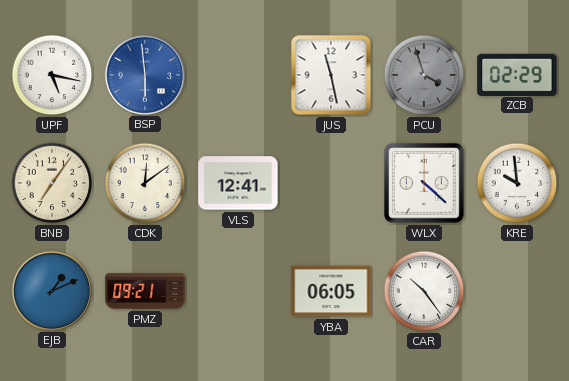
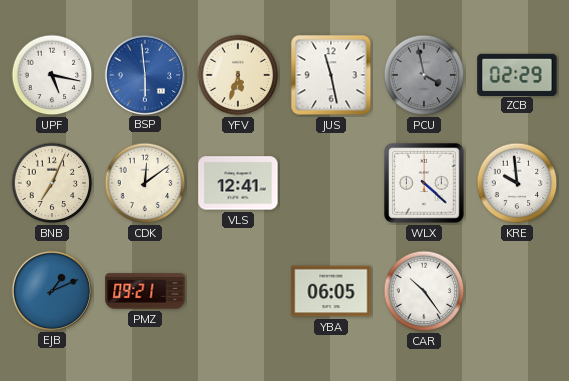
YFV: none -> 5:33 (238, 75)
PCU: 3:57 -> 3:58 (424, 75)
BNB: 7:06 -> 7:04 (52, 183)
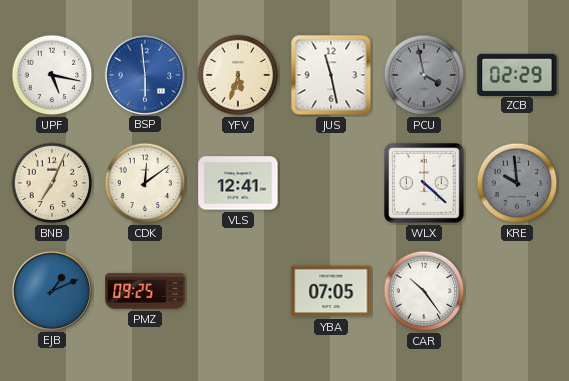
KRE dial: white -> grey (517, 183)
PMZ: 09:21 -> 09:25 (145, 291)
YBA: 06:05 -> 07:05 (331, 291)
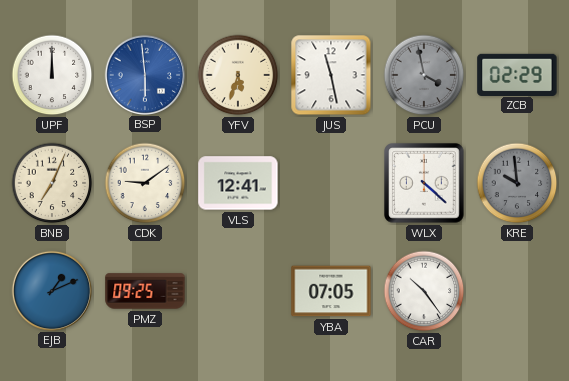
UPF: 5:17 -> 12:00 (52, 75)
CDK: 12:09 -> 9:09 (145, 183)
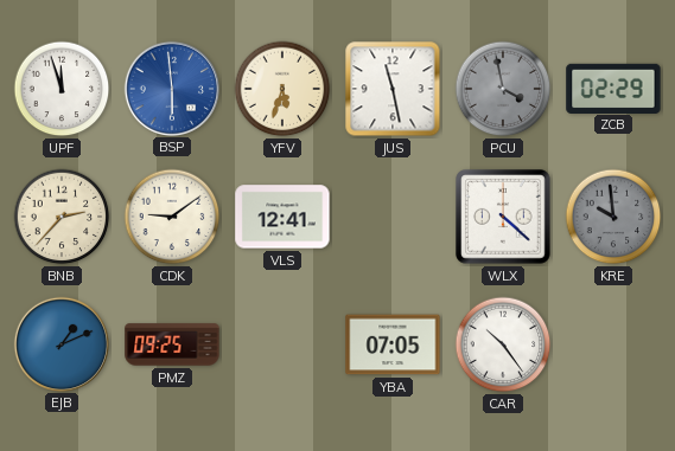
UPF: 12:00 -> 11:57 (62, 89)
BNB: 7:04 -> 2:37 (62, 217)
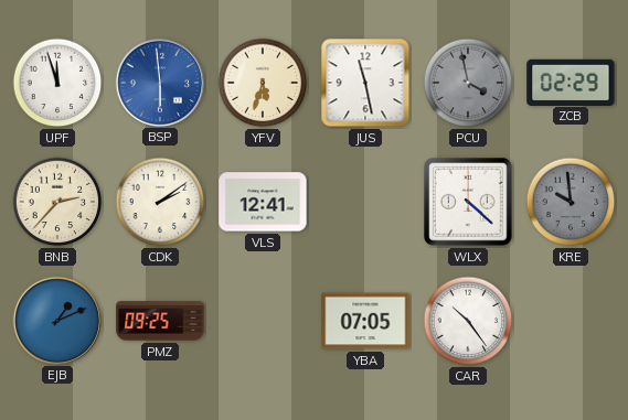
CDK: 9:09 -> 2:09 (160, 202)
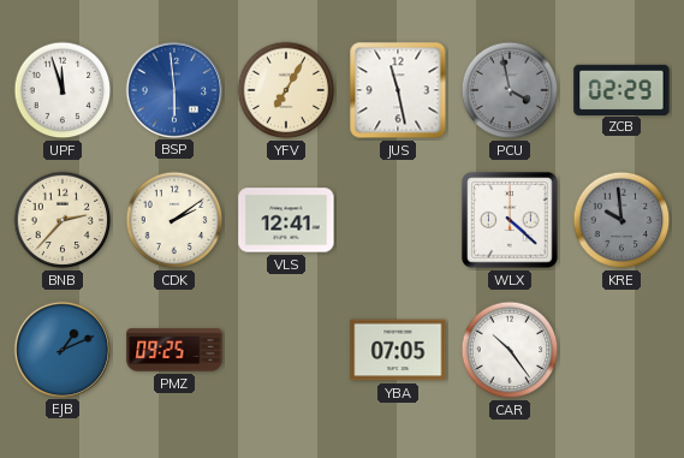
YFV: 5:33 -> 7:05 (286, 90)
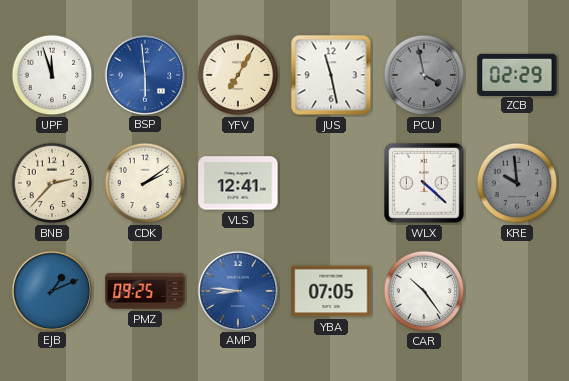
AMP: none -> 8:46 (237, 290)
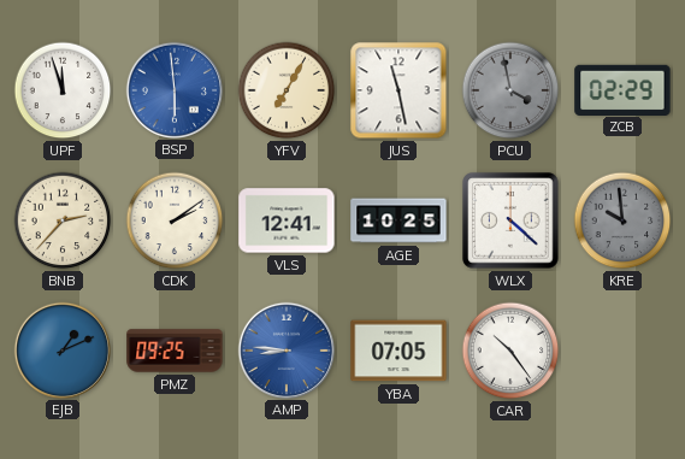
AGE: none -> 10:25 (398, 220)
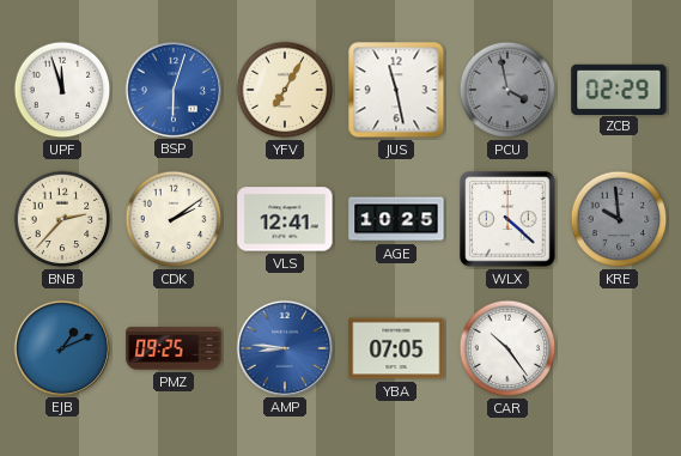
BSP: 5:59 -> 6:03 (172, 89)
